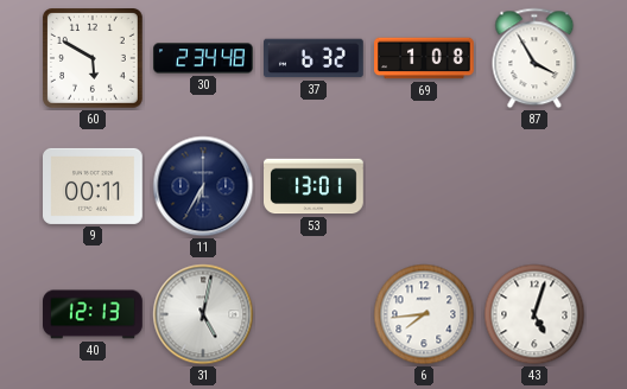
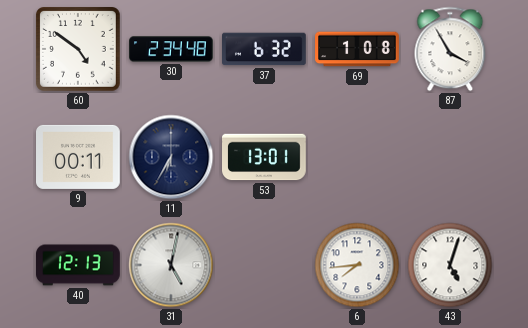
60: 5:50 -> 4:51 (79, 50)
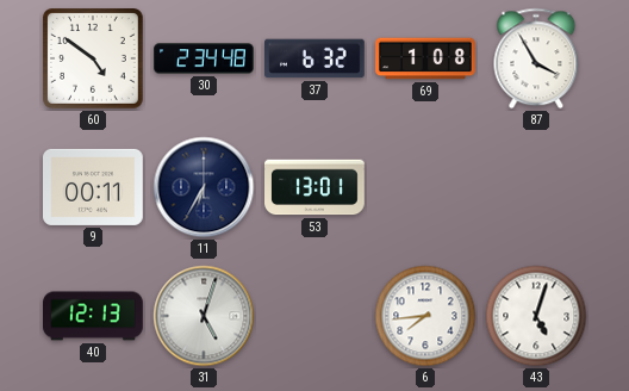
31: 5:02 -> 5:03 (204, 316)
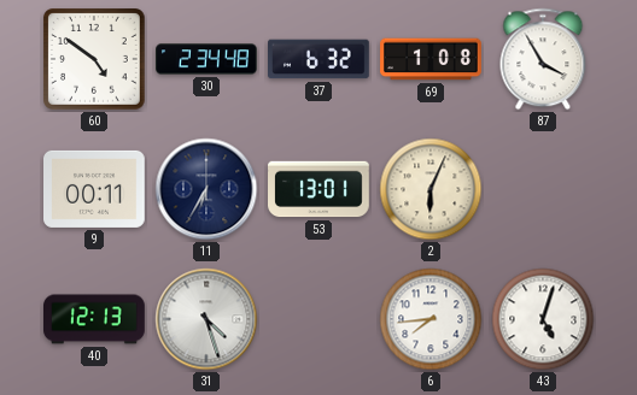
2: none -> 6:04 (431, 189)
31: 5:03 -> 4:27 (206, 319)
